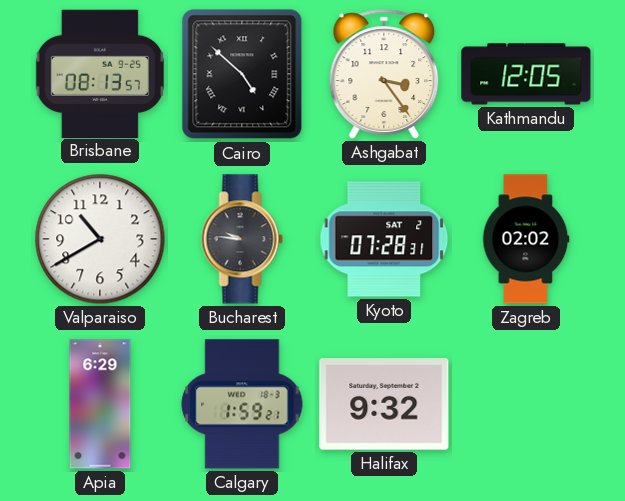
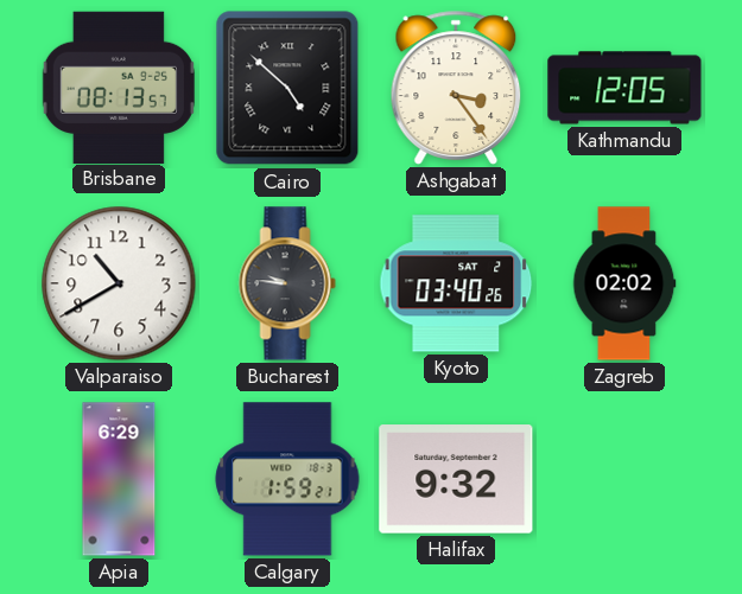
Kyoto: 07:28 -> 03:40 (456, 283)
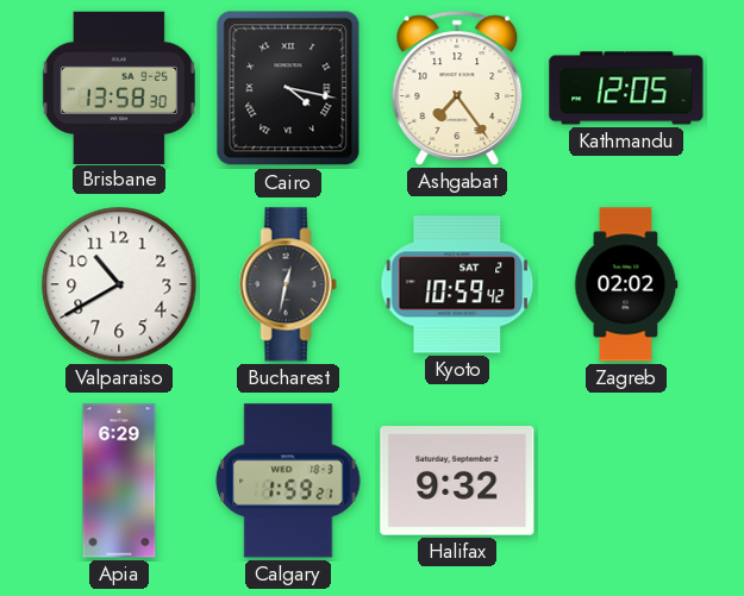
Brisbane: 08:13 -> 13:58 (119, 87)
Cairo: 4:52 -> 4:17 (288, 88)
Ashgabat: 3:24 -> 7:24 (457, 88)
Bucharest: 9:46 -> 12:32 (288, 284)
Kyoto: 03:40 -> 10:59 (457, 284)
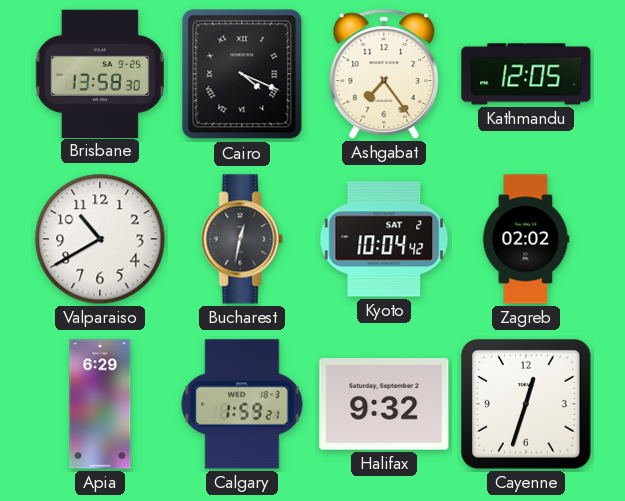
Cairo: 4:17 -> 4:19 (242, 74)
Kyoto: 10:59 -> 10:04 (384, 239)
Cayenne: none -> 12:33 (527, 405)
